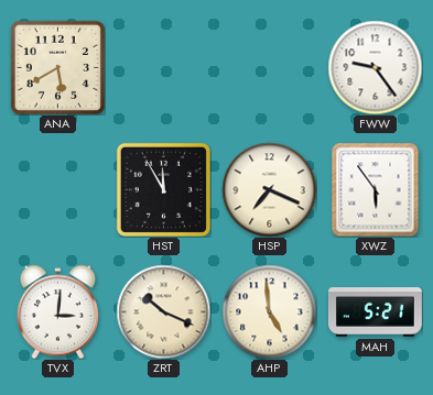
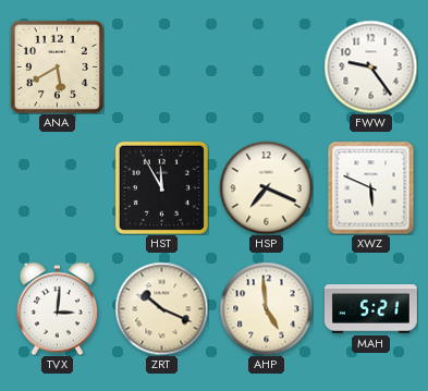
XWZ: 5:54 -> 5:49 (371, 187)
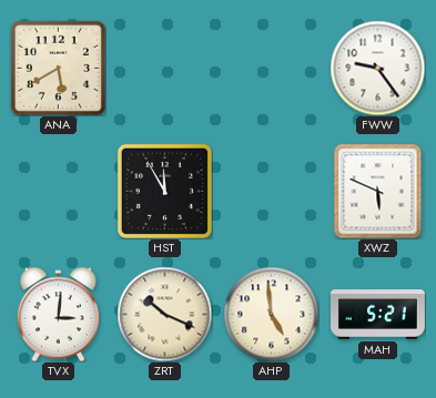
HSP: 7:19 -> none (266, 187)
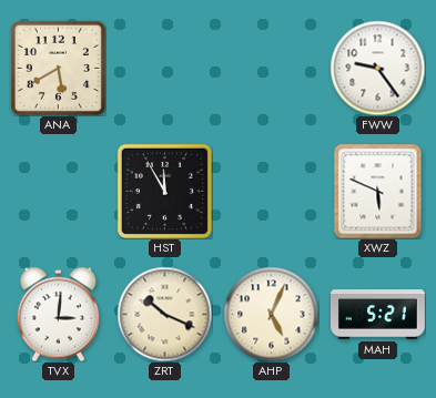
AHP: 4:59 -> 5:04 (271, 314)
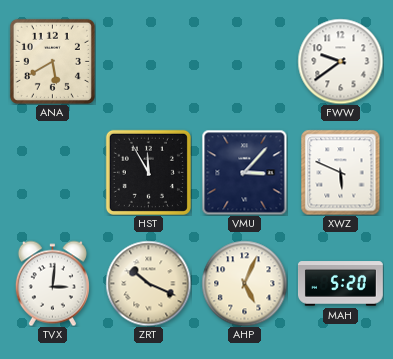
FWW: 9:24 -> 9:39 (340, 61)
VMU: none -> 3:07 (244, 172)
MAH: 5:21 -> 5:20 (341, 284)
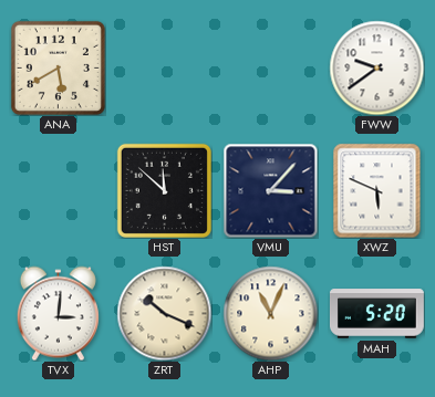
HST: 11:55 -> 11:52 (164, 190)
AHP: 5:04 -> 11:04 (270, 313)
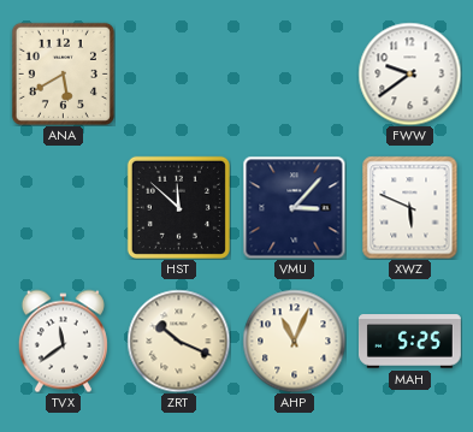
TVX: 3:01 -> 11:39 (63, 341)
MAH: 5:20 -> 5:25 (410, 342)
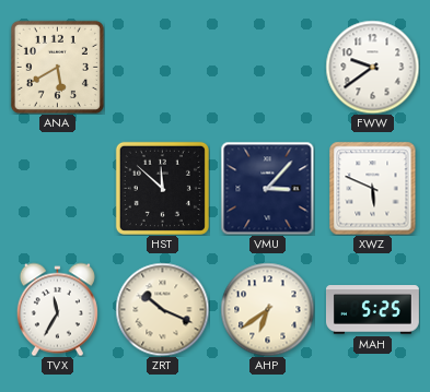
TVX: 11:39 -> 11:35 (57, 309)
AHP: 11:04 -> 6:39 (267, 309)
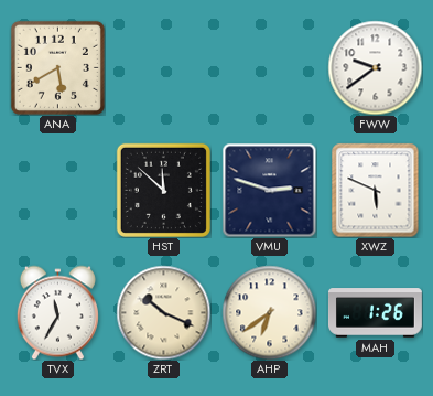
VMU: 3:07 -> 2:48 (269, 190)
MAH: 5:25 -> 1:26 (376, 313)
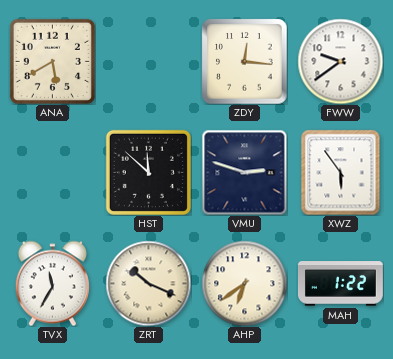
ZDY: none -> 12:16 (244, 61)
XWZ: 5:49 -> 5:54 (341, 172)
MAH: 1:26 -> 1:22 (341, 284)
